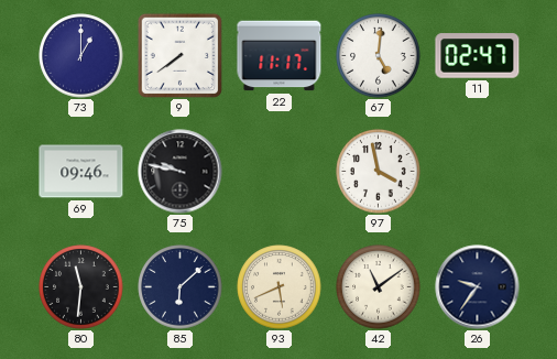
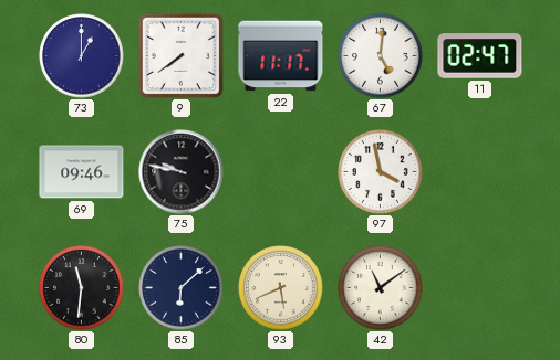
26: 9:36 -> none (478, 287)
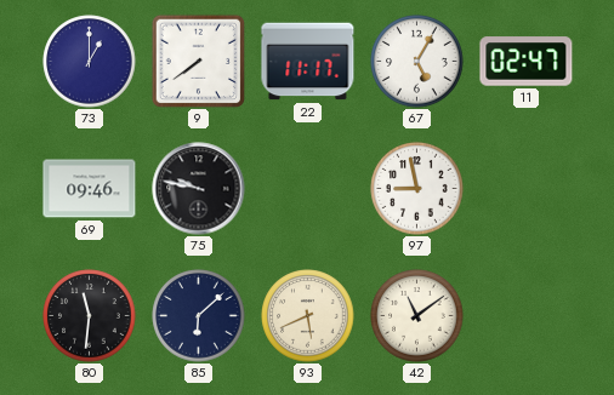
67: 5:01 -> 5:05 (417, 62)
97: 3:58 -> 8:58 (417, 189)
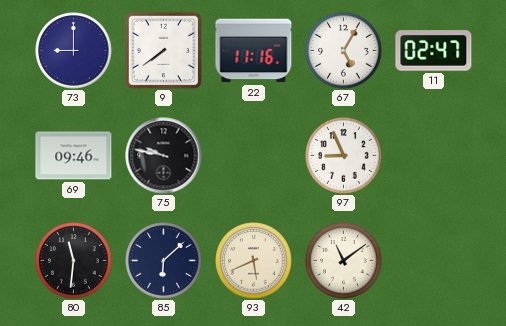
73: 1:00 -> 9:00 (74, 51)
22: 11:17 -> 11:16 (254, 51)
97: 8:58 -> 8:56 (344, 156)
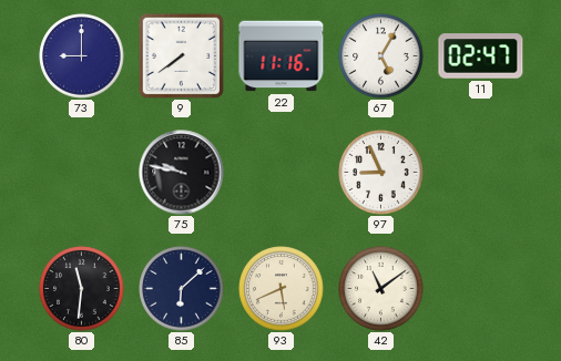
69: 09:46 -> none (74, 156)
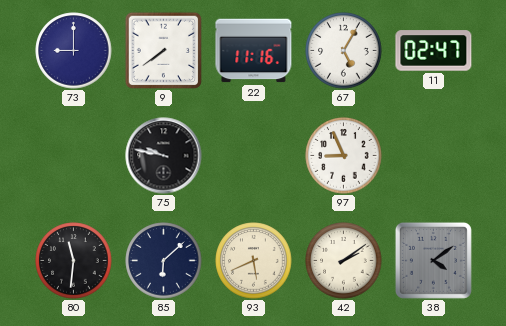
42: 11:09 -> 2:09 (344, 261)
38: none -> 4:09 (433, 260)
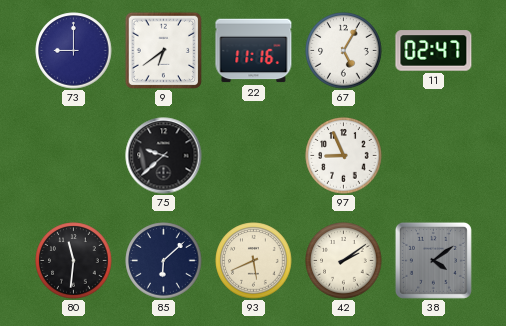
9: 7:39 -> 6:39 (163, 50)
75: 9:47 -> 9:38 (164, 156)
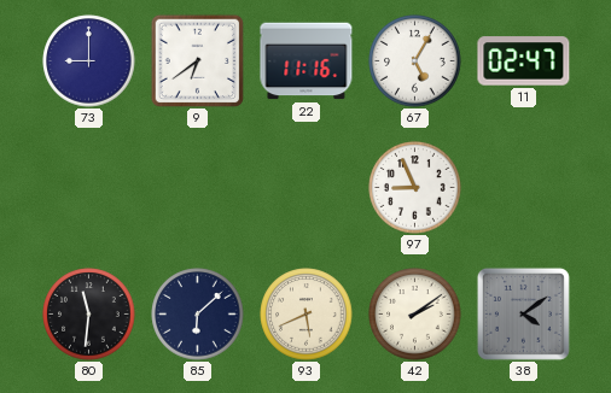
75: 9:38 -> none (164, 156)
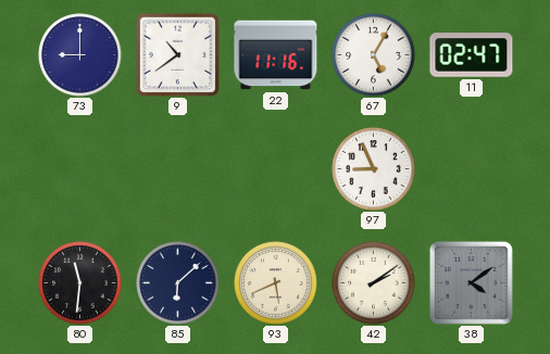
9: 6:39 -> 10:39 (177, 54)
